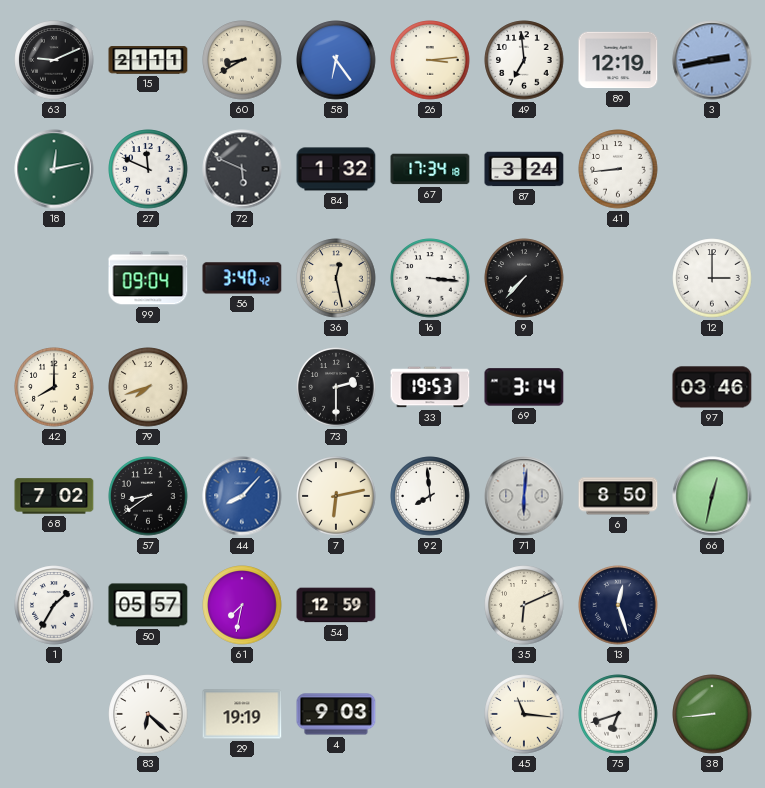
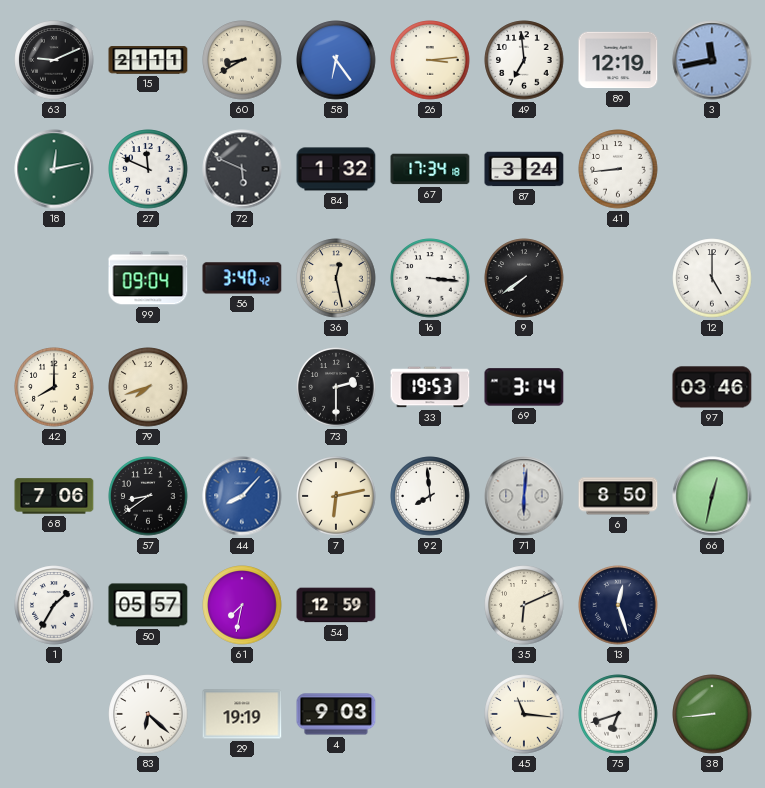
3: 2:43 -> 11:43 (712, 60)
9: 7:37 -> 7:39 (524, 278)
12: 3:00 -> 5:00 (712, 278)
68: 7:02 -> 7:06 (54, 496)
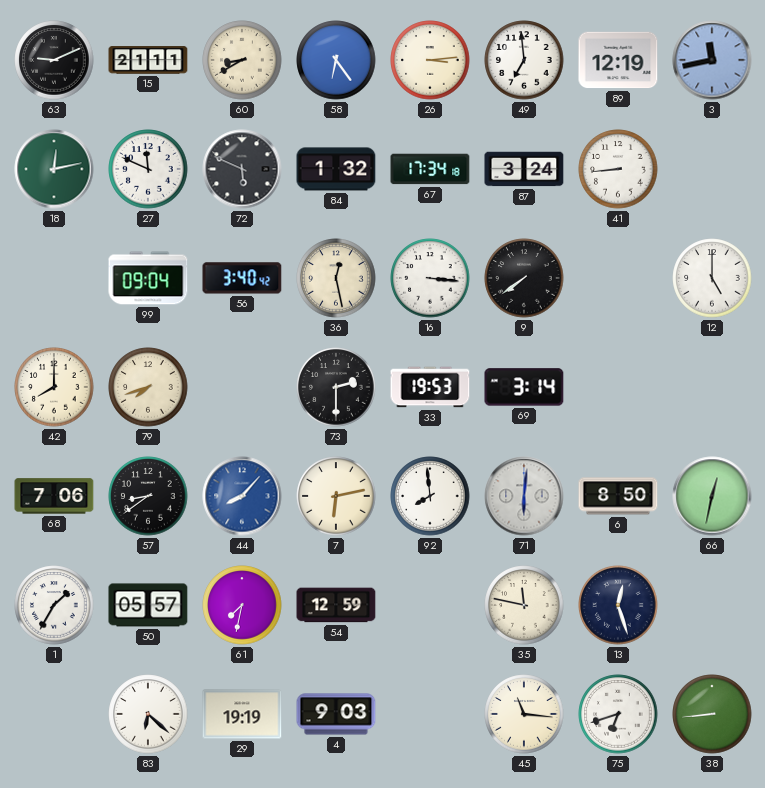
97: 03:46 -> none (712, 387)
35: 6:11 -> 11:47 (524, 605)
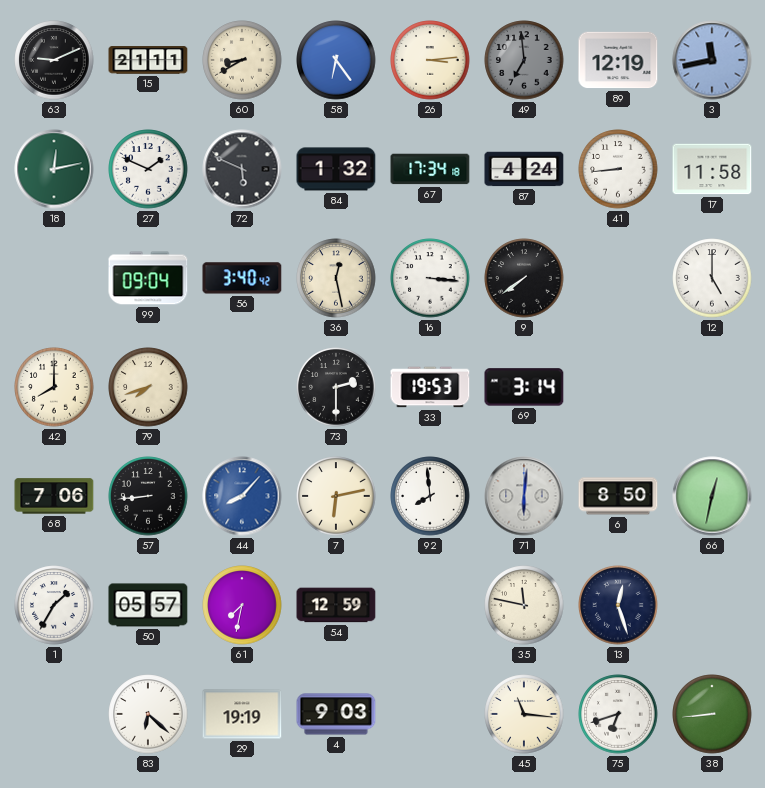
49 dial: white -> grey (524, 60)
27: 11:49 -> 1:49 (148, 169)
87: 3:24 -> 4:24 (524, 169)
17: none -> 11:58 (712, 169)
57: 8:39 -> 8:44 (148, 496)
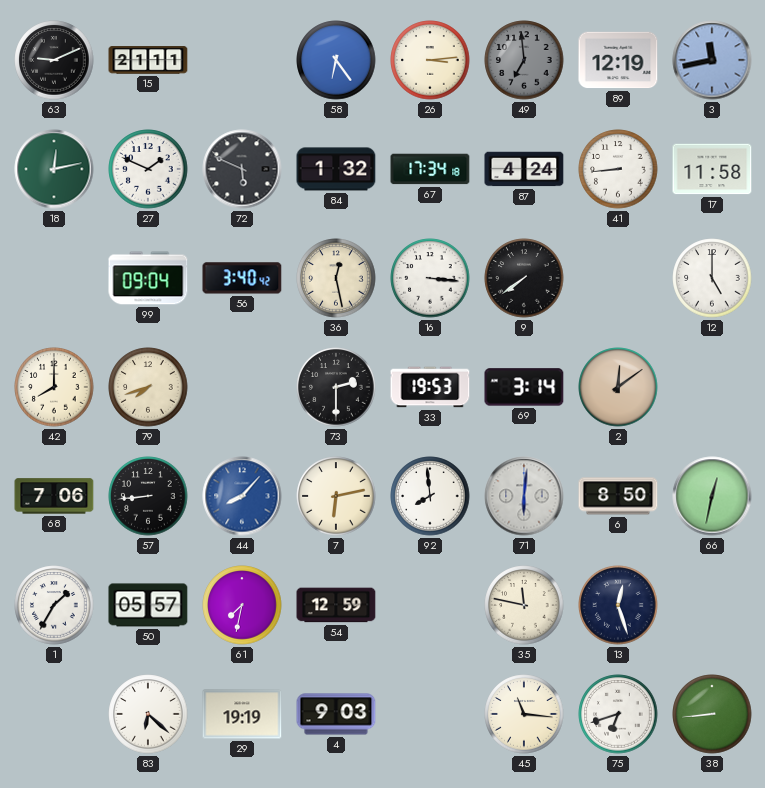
60: 8:40 -> none (242, 60)
2: none -> 12:09 (618, 387)
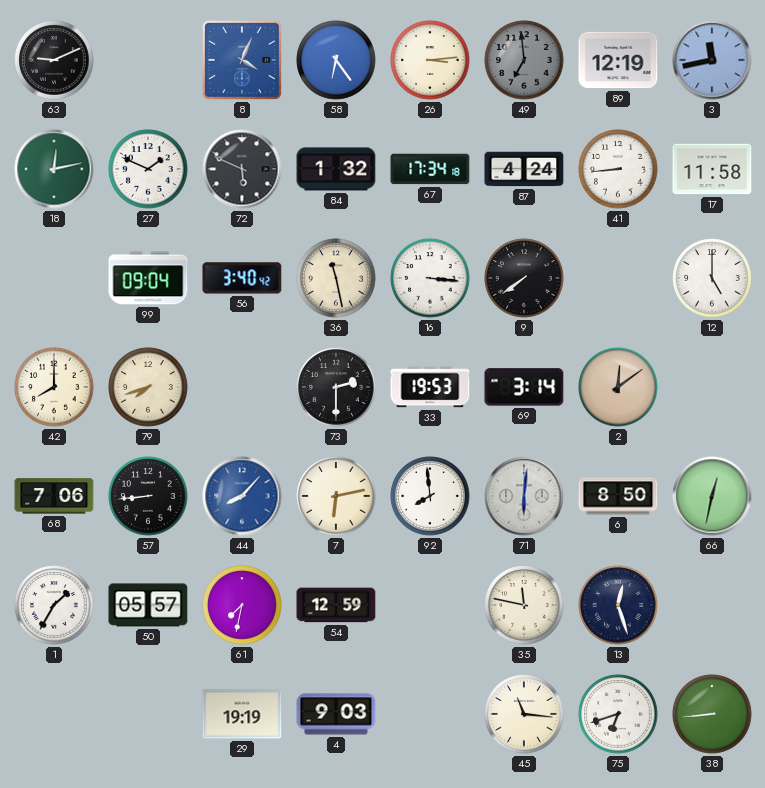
15: 21:11 -> none (148, 60)
8: none -> 4:04 (242, 60)
36: 12:28 -> 11:28 (336, 278)
83: 6:22 -> none (148, 714)
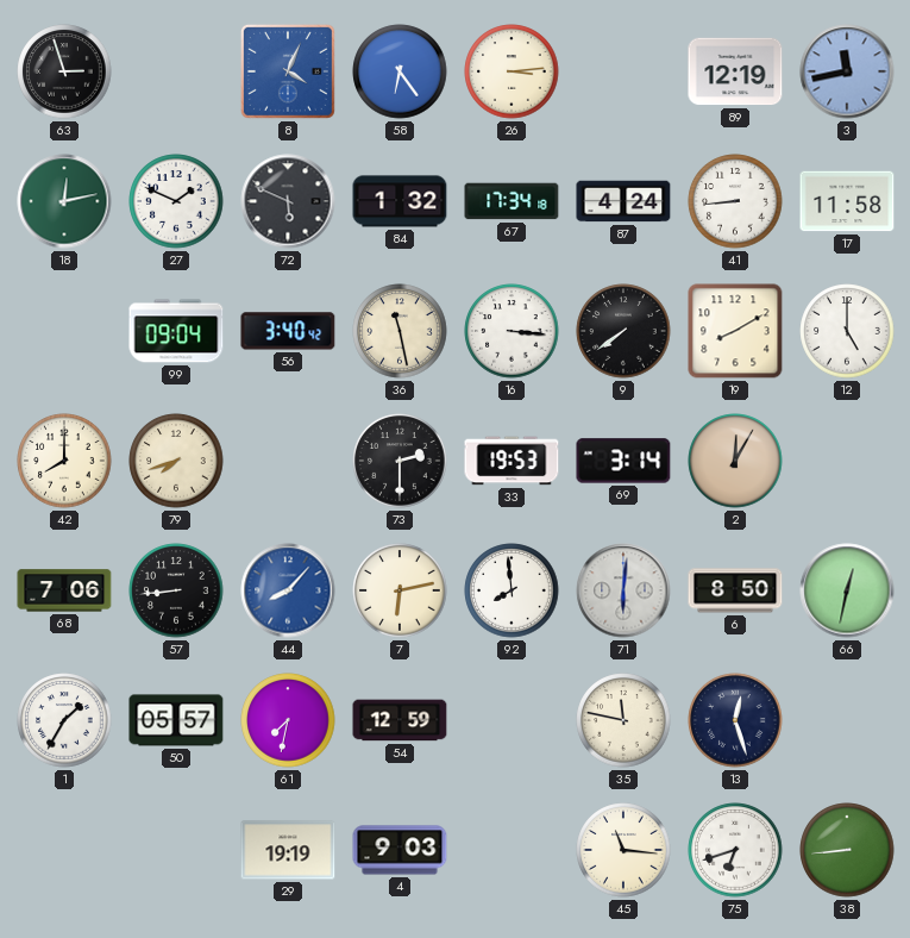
63: 9:11 -> 2:57 (64, 71)
49: 6:59 -> none (524, 60)
19: none -> 8:10 (735, 331)
2: 12:09 -> 12:05 (735, 461)
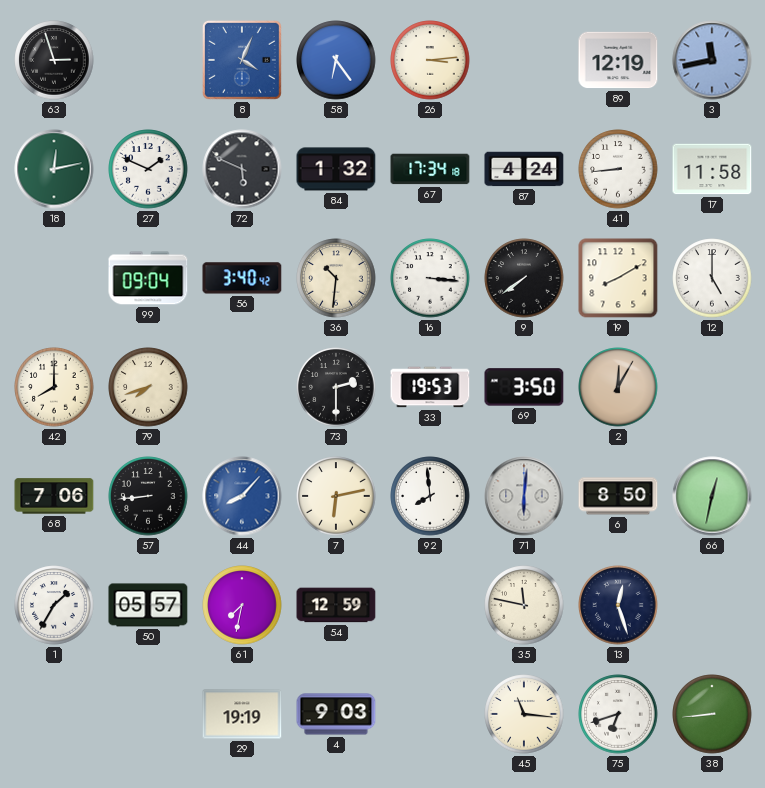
36: 11:28 -> 10:31 (336, 278)
69: 3:14 -> 3:50 (524, 387)
